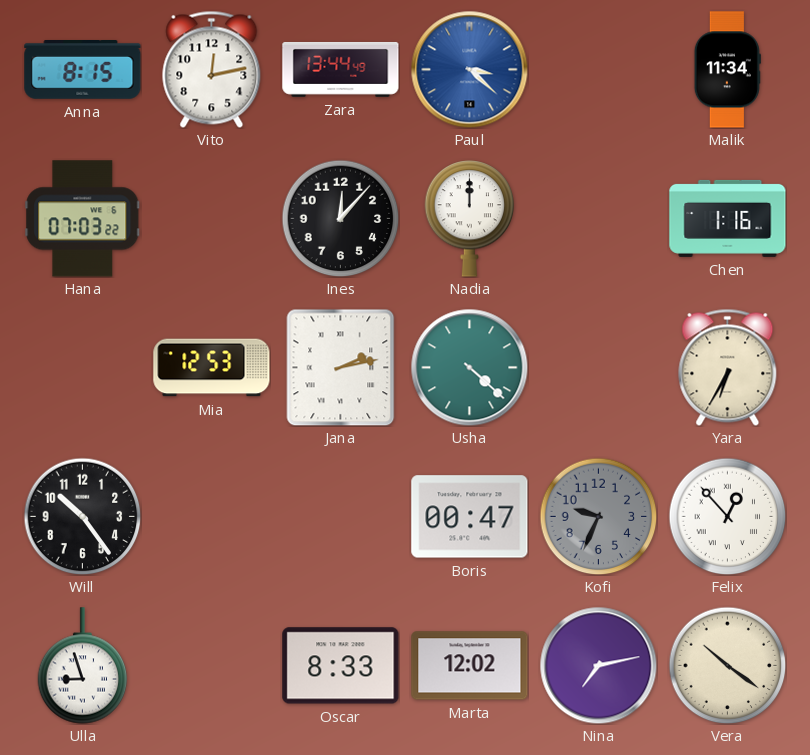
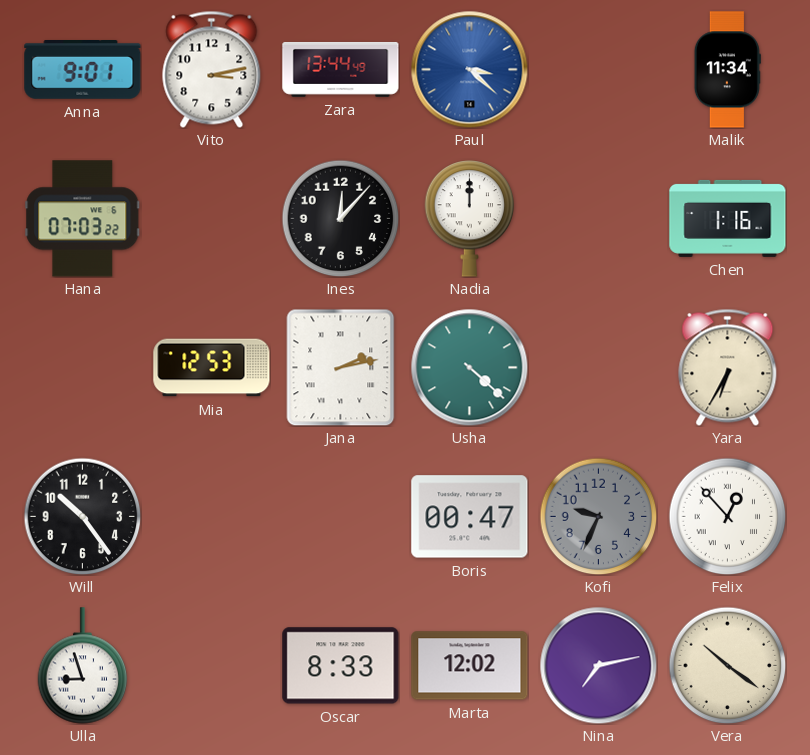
Anna: 8:15 -> 9:01 (83, 70)
Vito: 12:13 -> 3:13 (212, 69)
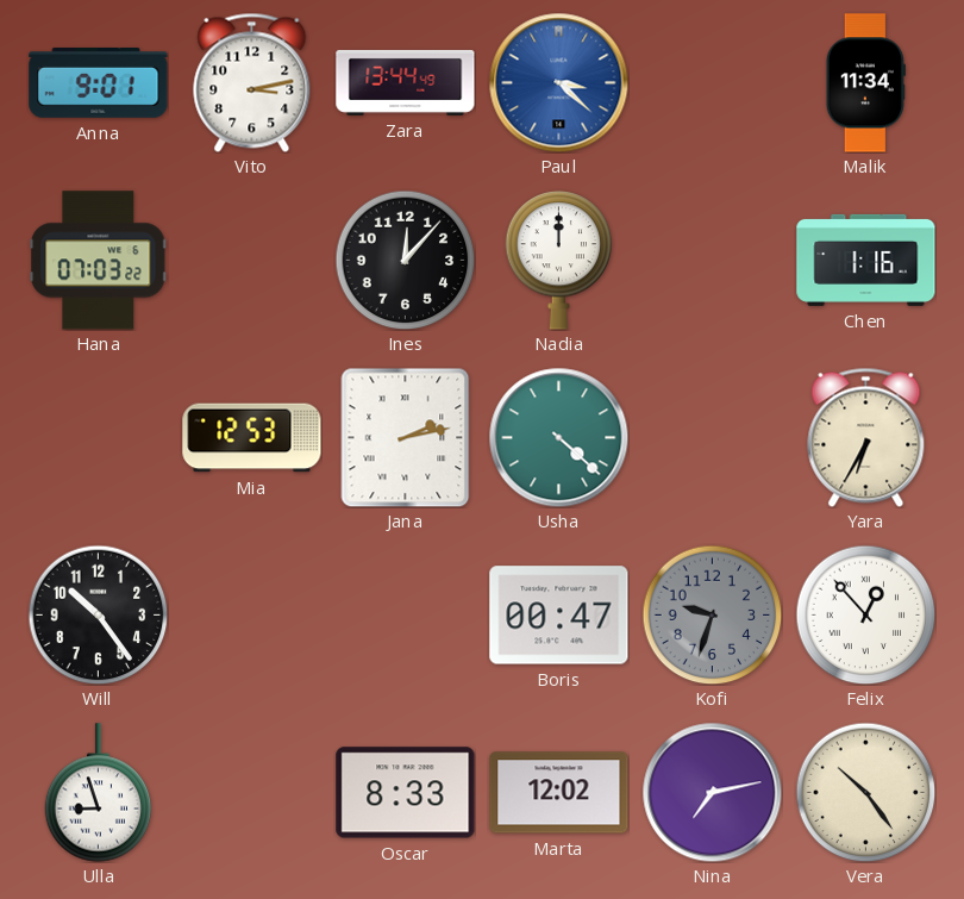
Kofi: 9:34 -> 9:33 (712, 614)
Vera: 10:21 -> 10:24 (865, 792)
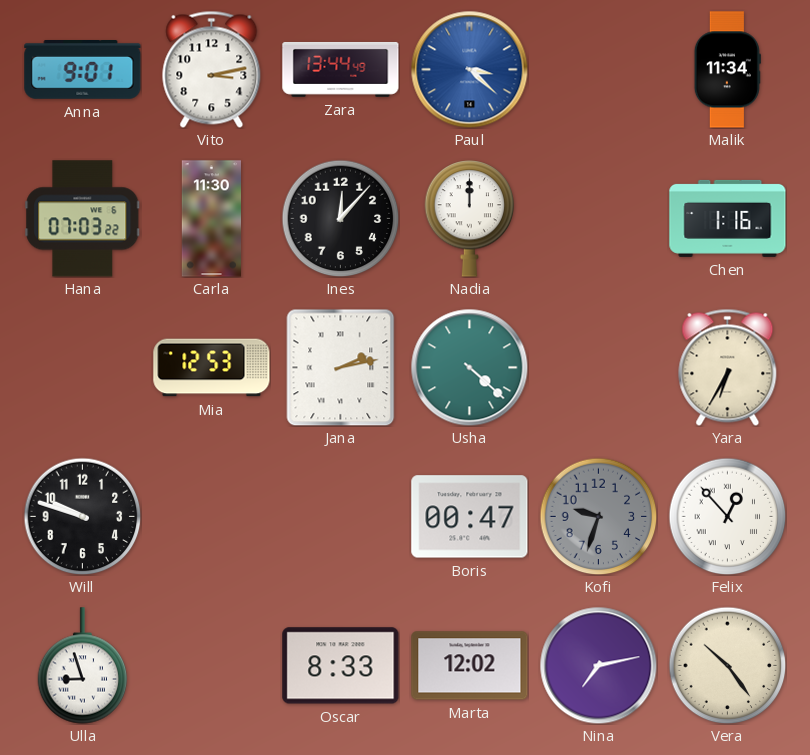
Carla: none -> 11:30 (211, 219)
Will: 10:24 -> 9:48 (82, 516)
